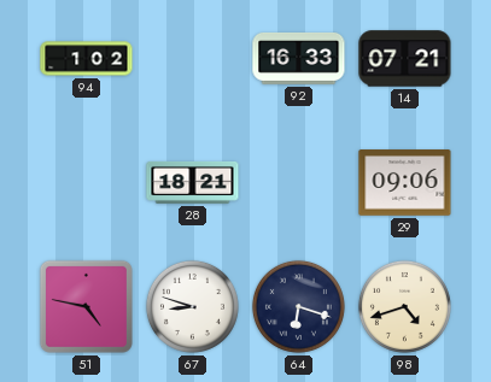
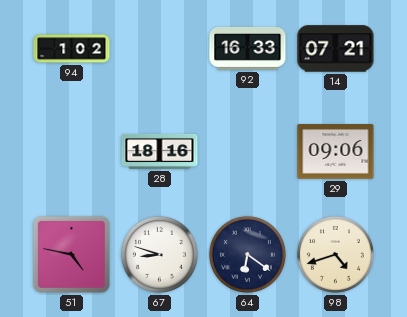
28: 18:21 -> 18:16 (160, 151)
64: 6:18 -> 6:21 (247, 254)
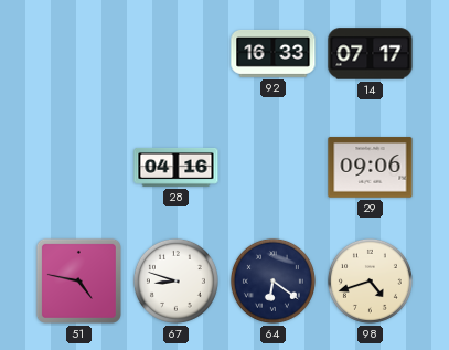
94: 1:02 -> none (72, 49)
14: 07:21 -> 07:17 (371, 54)
28: 18:16 -> 04:16 (177, 167)
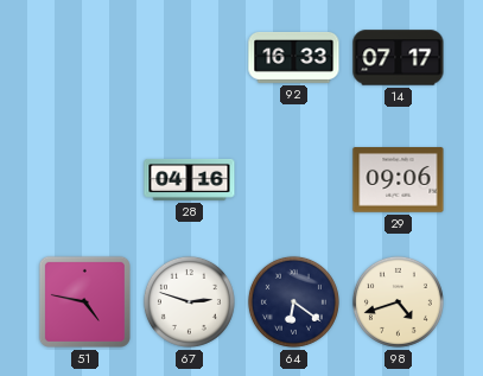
67: 8:48 -> 2:48 (189, 301)
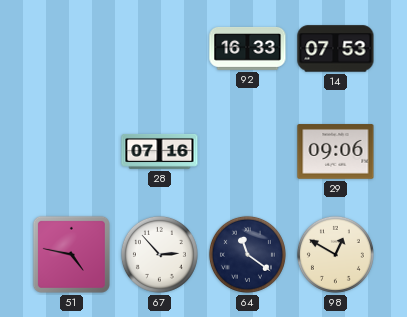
14: 07:17 -> 07:53 (336, 49)
28: 04:16 -> 07:16 (160, 151)
67: 2:48 -> 2:53 (159, 254)
64: 6:21 -> 11:21 (247, 254)
98: 4:42 -> 12:50 (335, 254)
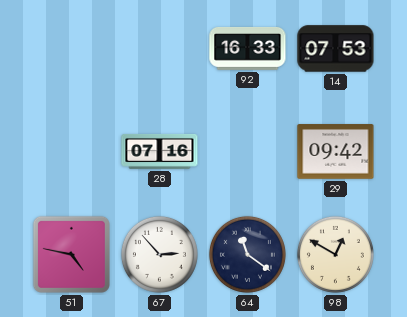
29: 09:06 -> 09:42 (336, 152)
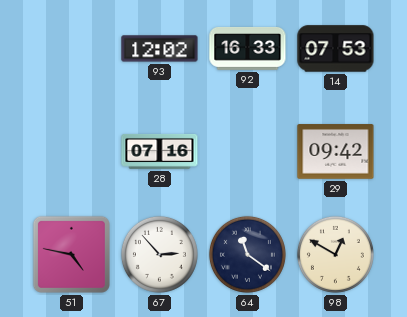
93: none -> 12:02 (160, 49)
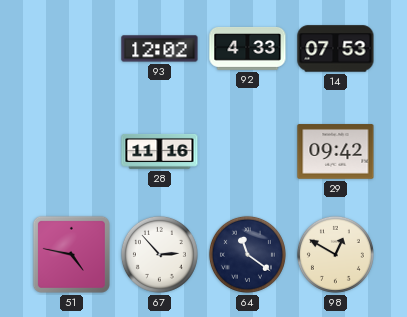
92: 16:33 -> 4:33 (248, 49)
28: 07:16 -> 11:16 (160, 151)
